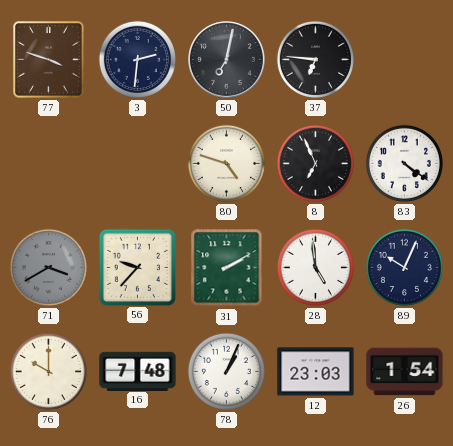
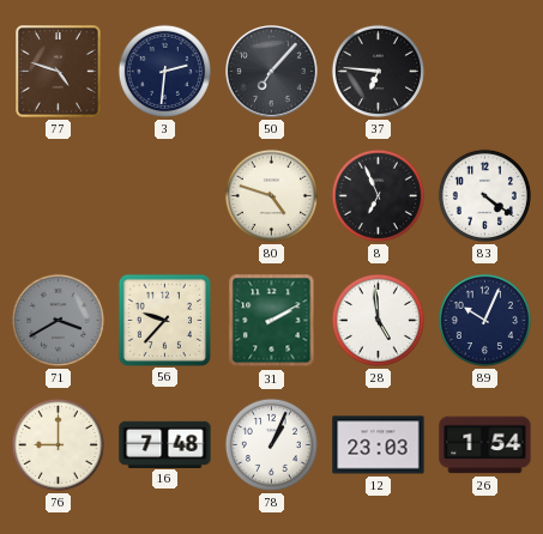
77: 3:48 -> 4:48 (59, 72)
50: 7:02 -> 7:07 (272, 72)
76: 10:00 -> 9:00 (58, 444)
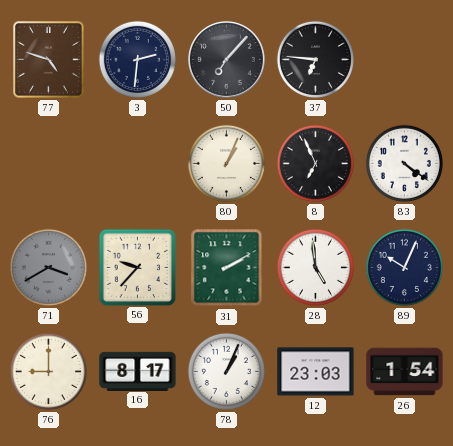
80: 4:48 -> 1:04 (226, 163)
16: 7:48 -> 8:17 (138, 371)
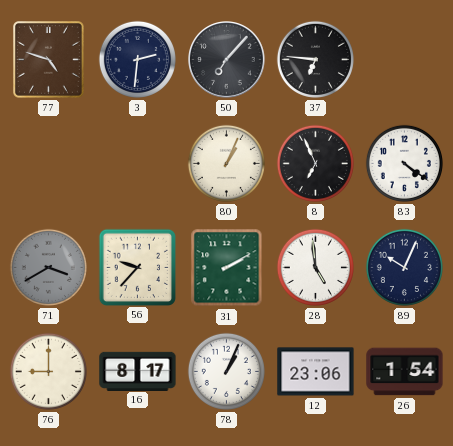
12: 23:03 -> 23:06 (316, 372)
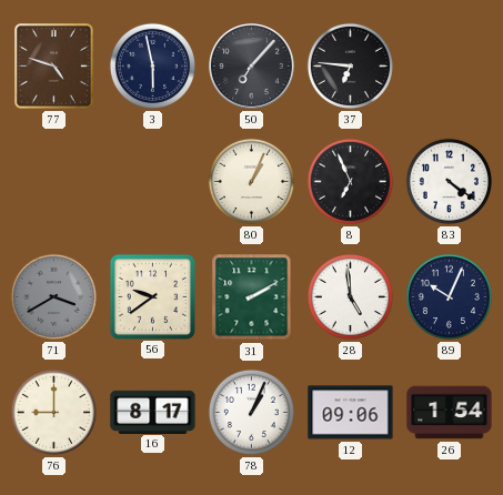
3: 2:31 -> 5:58 (152, 65)
56: 9:37 -> 9:39 (152, 296)
12: 23:06 -> 09:06 (351, 413)
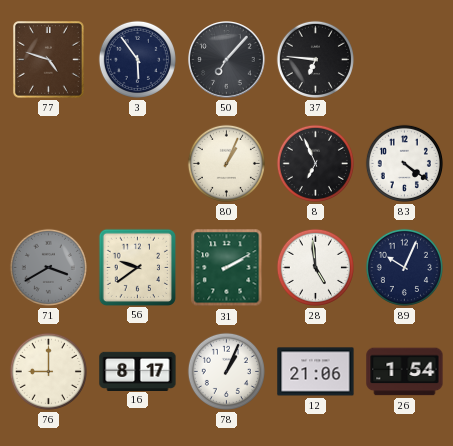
3: 5:58 -> 5:54 (137, 59)
12: 09:06 -> 21:06 (316, 372)
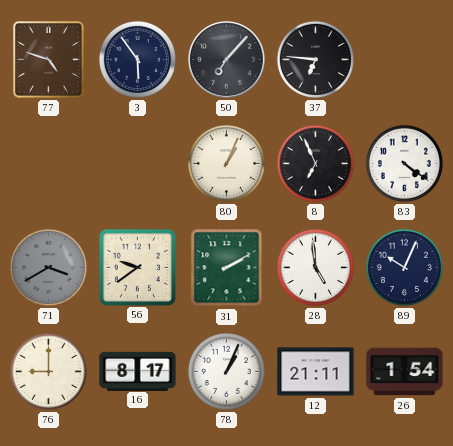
12: 21:06 -> 21:11 (316, 372)
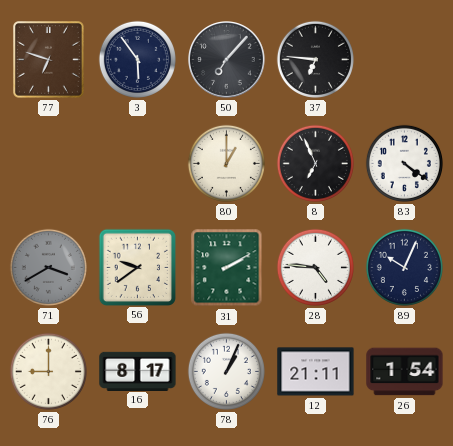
77: 4:48 -> 6:48 (49, 60)
80: 1:04 -> 1:00 (226, 163)
28: 4:59 -> 4:46 (315, 267)
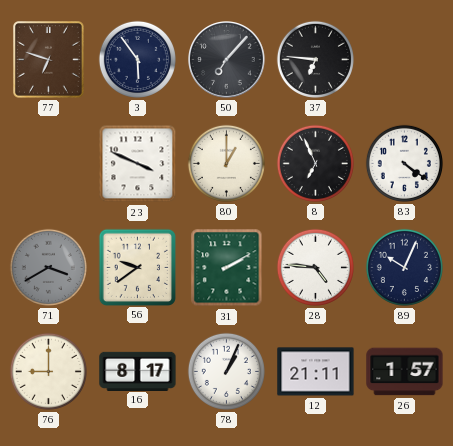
23: none -> 3:49 (138, 164)
26: 1:54 -> 1:57 (405, 372)
